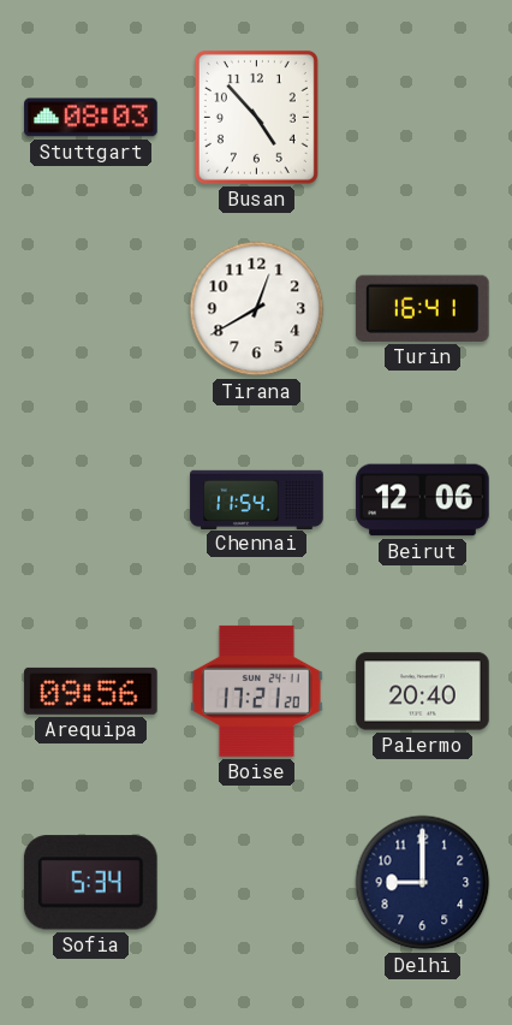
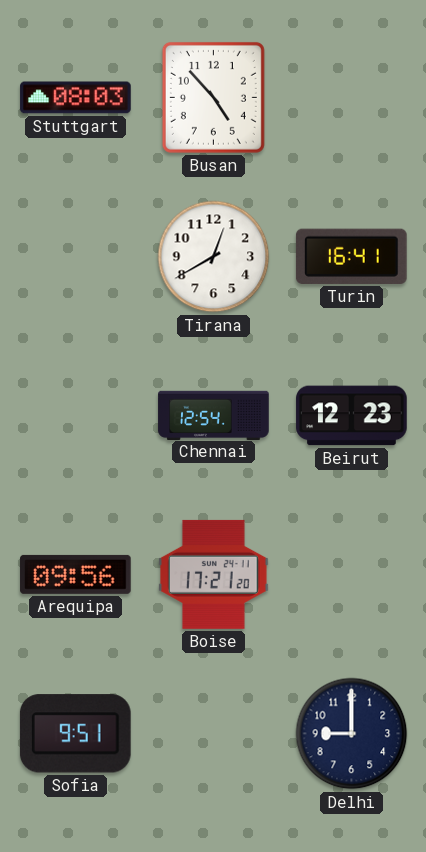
Chennai: 11:54 -> 12:54 (214, 415)
Beirut: 12:06 -> 12:23 (352, 416)
Palermo: 20:40 -> none (423, 692)
Sofia: 5:34 -> 9:51 (75, 734)
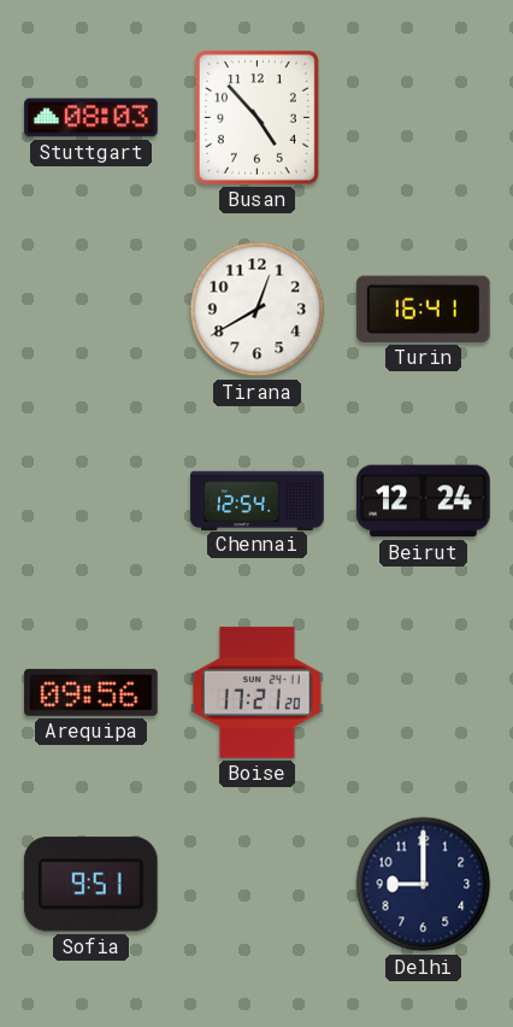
Beirut: 12:23 -> 12:24 (424, 501)
